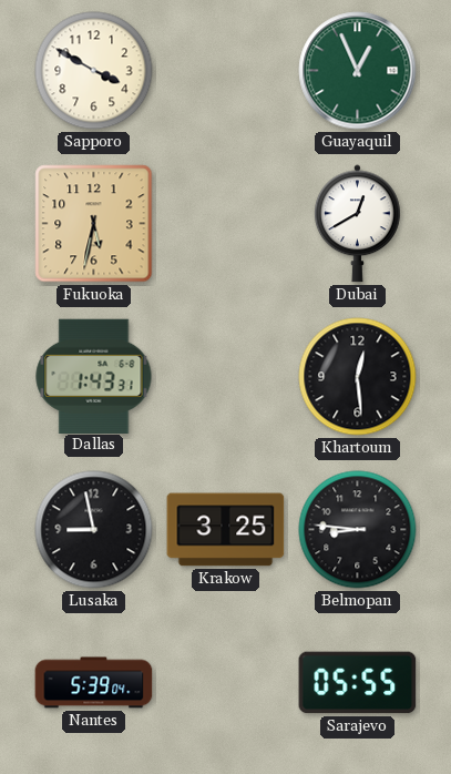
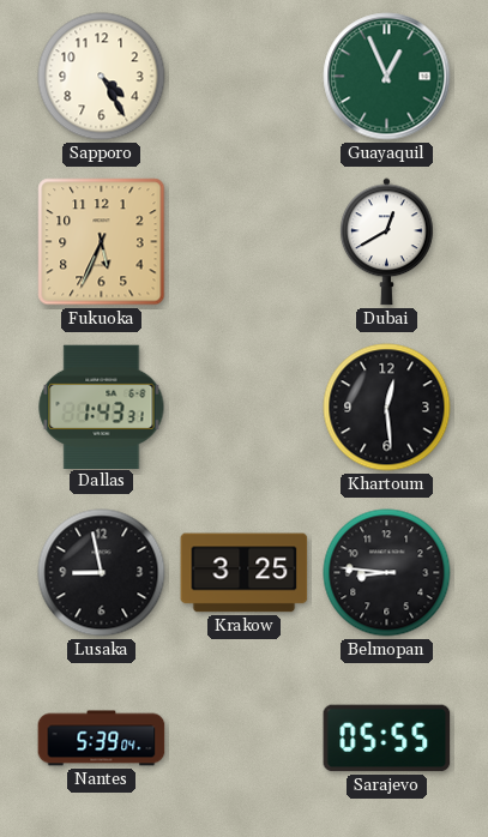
Sapporo: 3:50 -> 4:25 (102, 77)
Fukuoka: 5:32 -> 5:34 (102, 242)
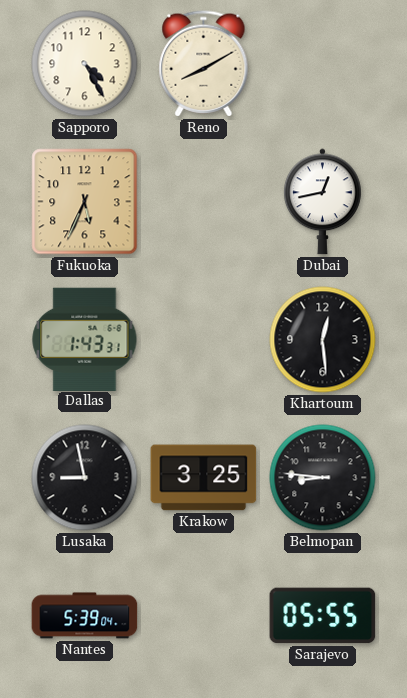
Reno: none -> 8:10 (204, 64)
Guayaquil: 12:56 -> none (387, 77)
Dubai: 12:40 -> 12:43 (323, 202)
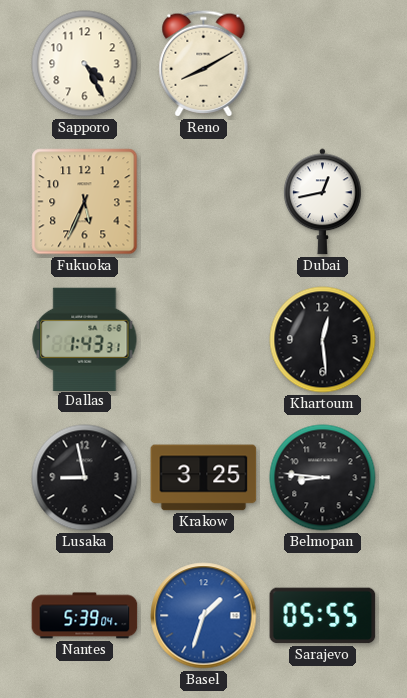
Basel: none -> 1:33 (204, 616)
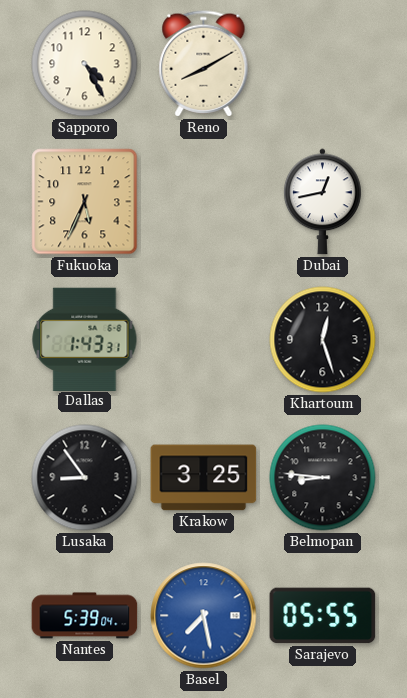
Khartoum: 12:29 -> 12:27 (323, 340)
Lusaka: 8:58 -> 8:54 (85, 478)
Basel: 1:33 -> 7:28 (204, 616)
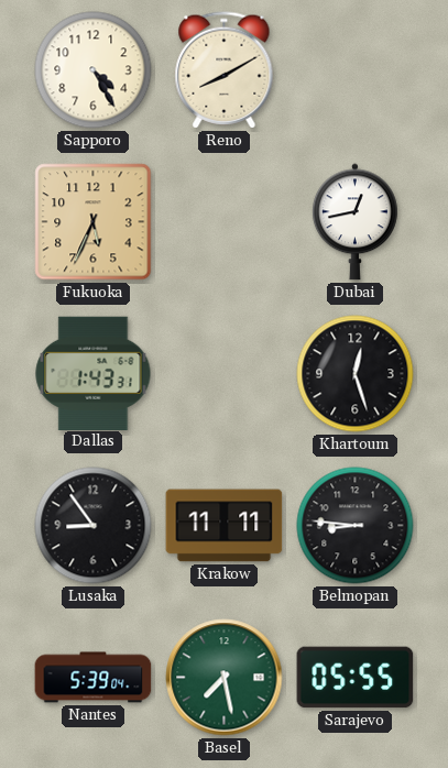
Krakow: 3:25 -> 11:11 (225, 526)
Basel dial: blue -> green (225, 678)
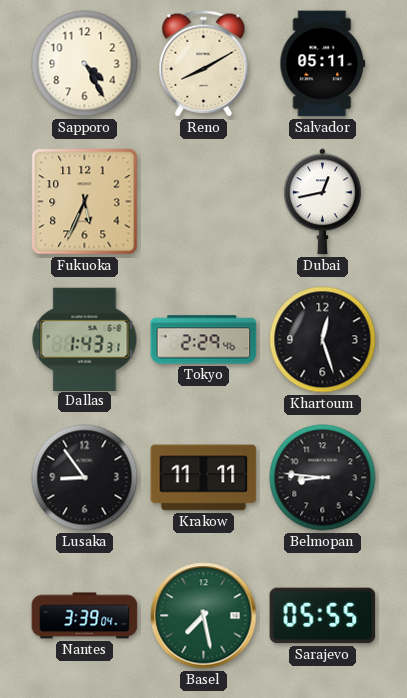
Salvador: none -> 05:11 (323, 64)
Tokyo: none -> 2:29 (204, 340)
Nantes: 5:39 -> 3:39 (85, 616)
